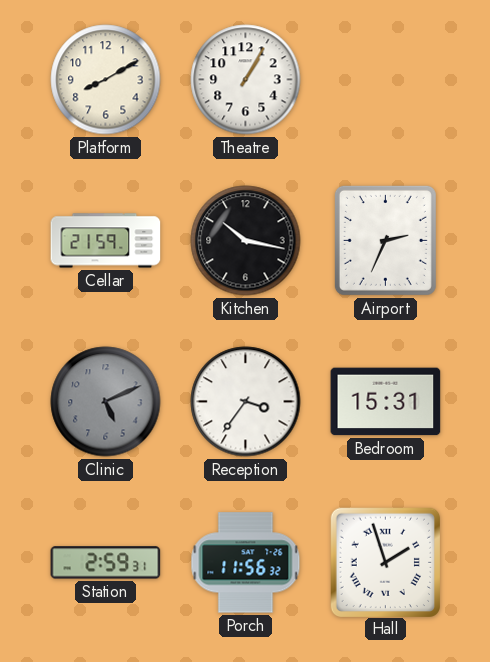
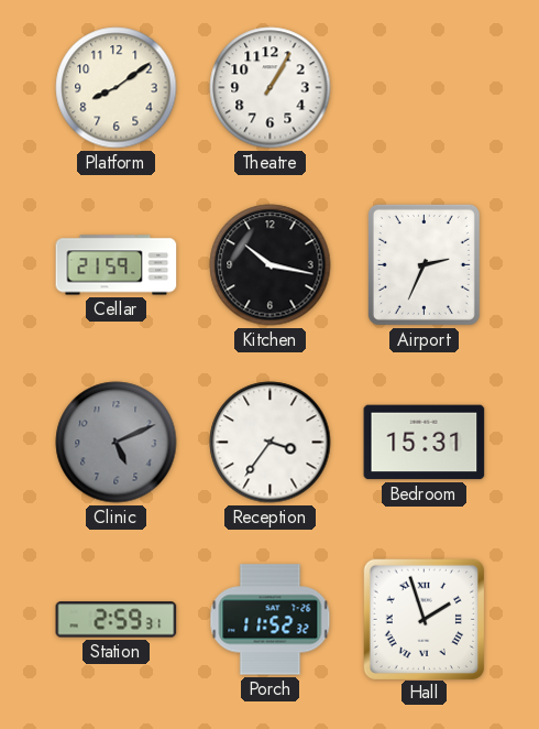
Platform: 8:10 -> 8:09 (117, 88)
Porch: 11:56 -> 11:52 (271, 620)
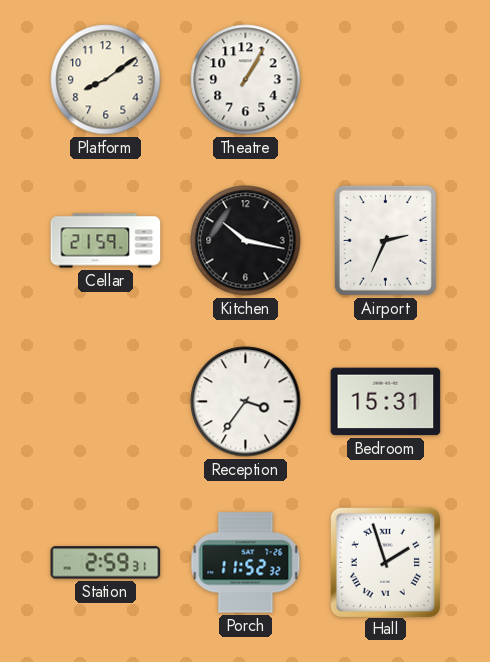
Clinic: 5:11 -> none (117, 443)
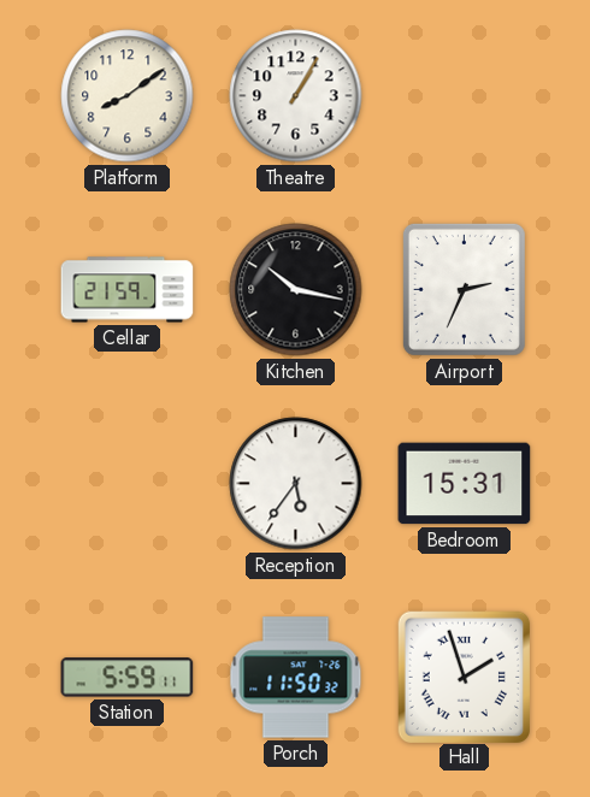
Reception: 3:36 -> 5:36 (296, 484)
Station: 2:59 -> 5:59 (128, 678)
Porch: 11:52 -> 11:50 (296, 678)
